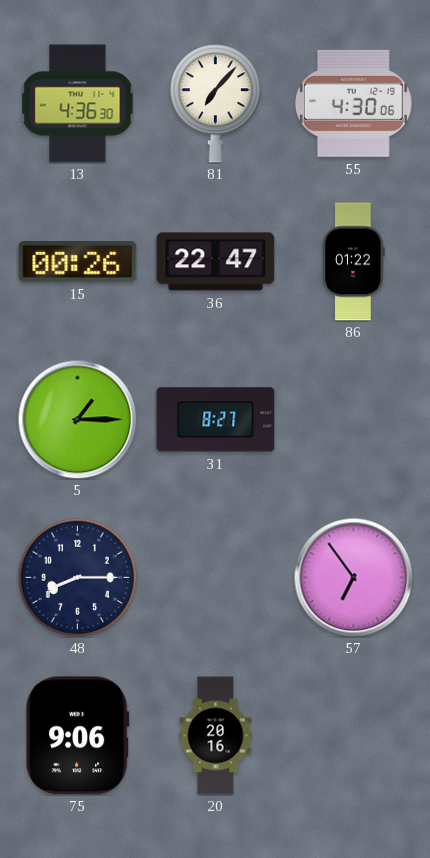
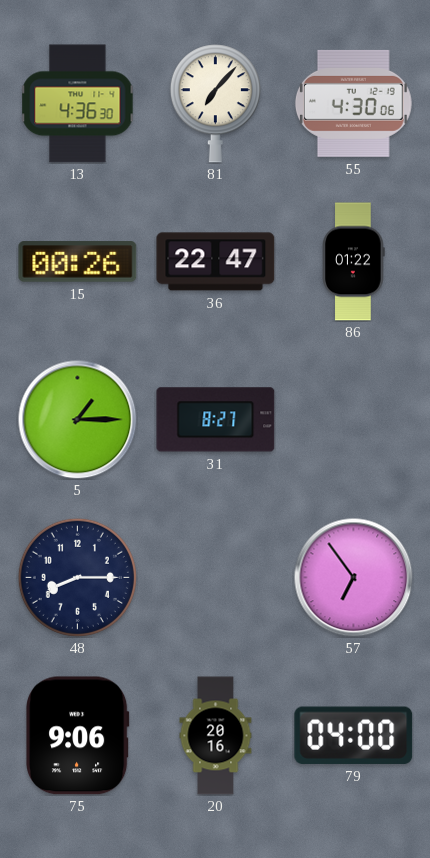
79: none -> 04:00 (354, 735)
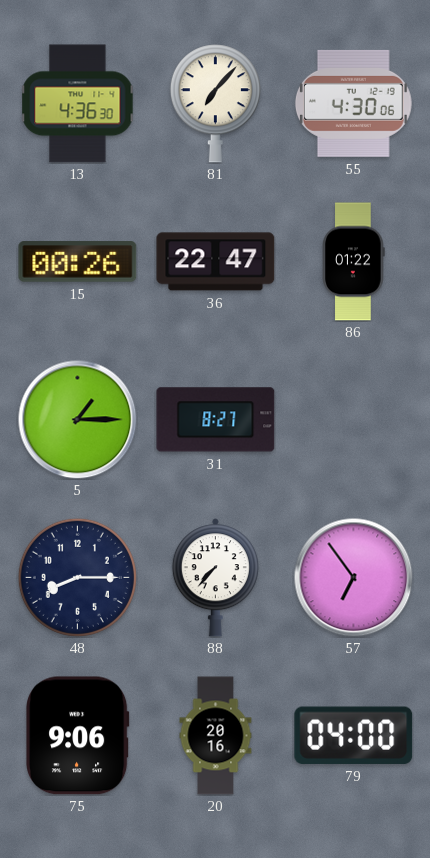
88: none -> 7:37 (215, 578)
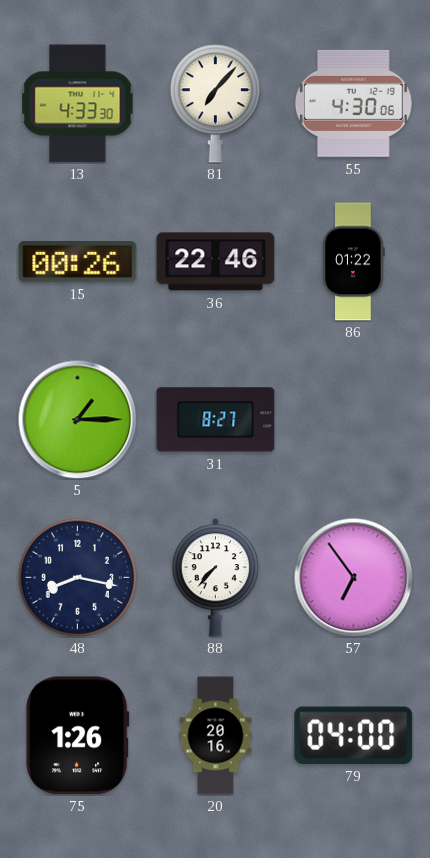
13: 4:36 -> 4:33 (78, 104)
36: 22:47 -> 22:46 (216, 262)
48: 8:15 -> 8:17 (77, 577)
75: 9:06 -> 1:26 (78, 736)
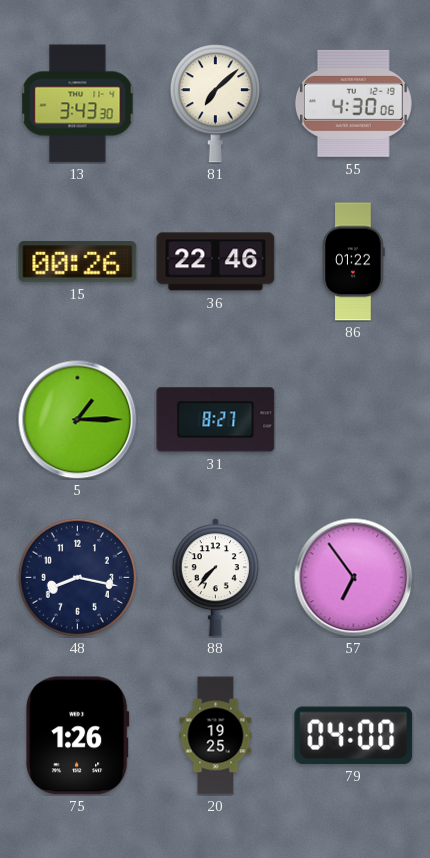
13: 4:33 -> 3:43 (78, 104)
81: 7:07 -> 7:08 (215, 104)
20: 20:16 -> 19:25 (216, 736)
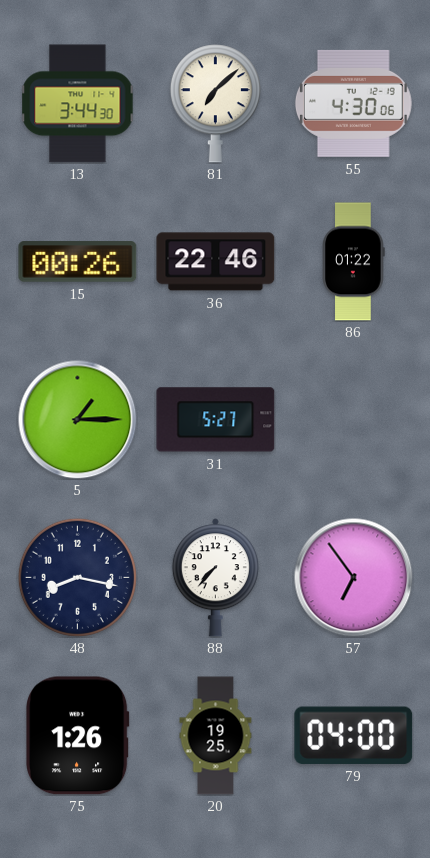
13: 3:43 -> 3:44 (78, 104)
31: 8:27 -> 5:27 (216, 420)
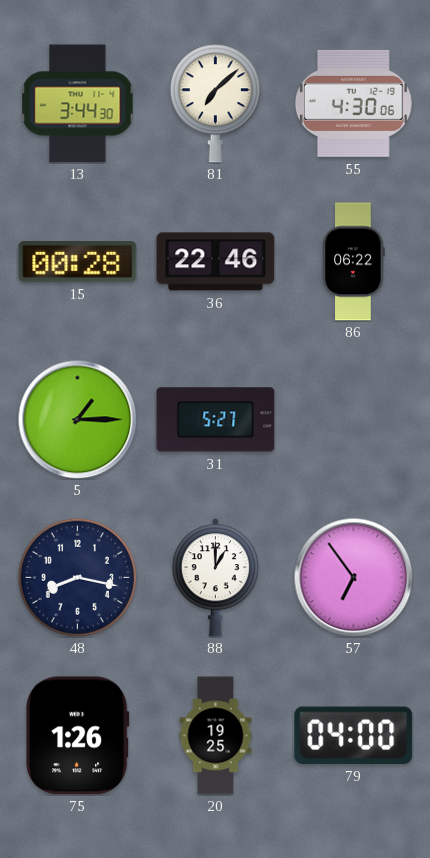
15: 00:26 -> 00:28 (78, 262)
86: 01:22 -> 06:22 (354, 262)
88: 7:37 -> 1:00 (215, 578)
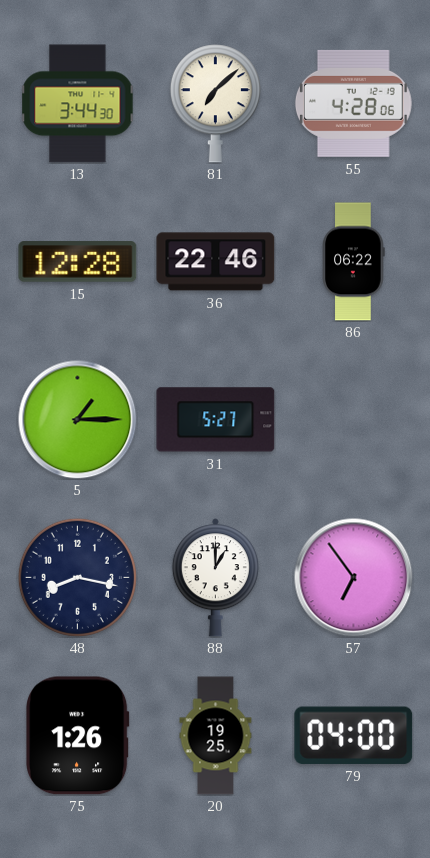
55: 4:30 -> 4:28 (353, 103)
15: 00:28 -> 12:28 (78, 262)
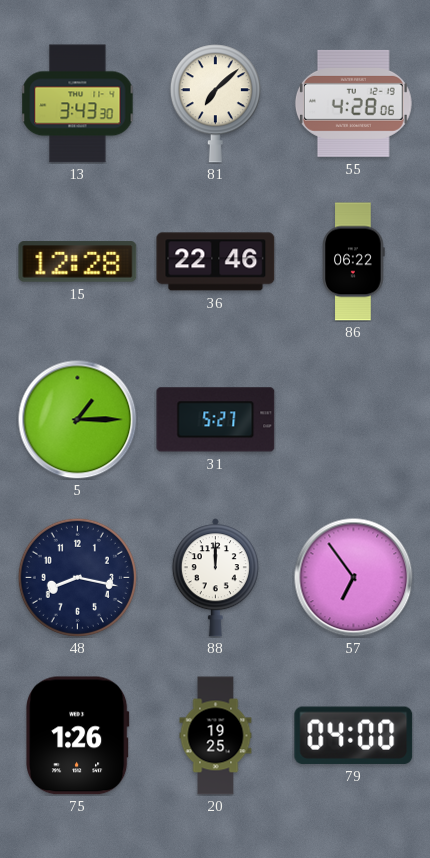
13: 3:44 -> 3:43 (78, 104)
88: 1:00 -> 12:00 (215, 578)
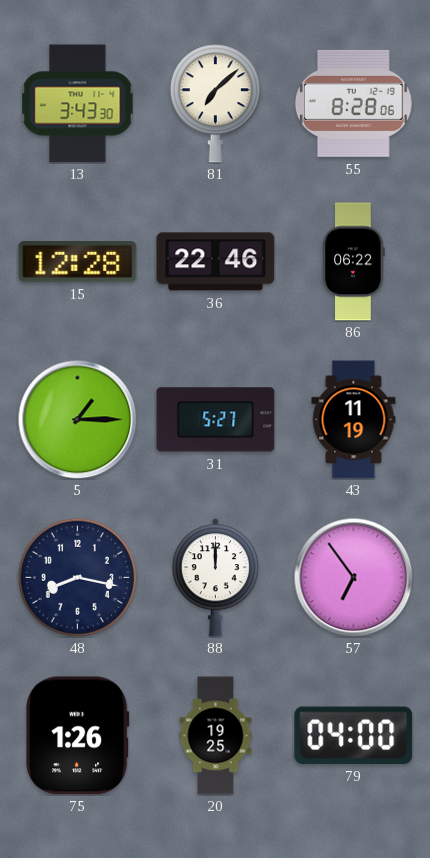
55: 4:28 -> 8:28 (353, 103)
43: none -> 11:19 (354, 420)
